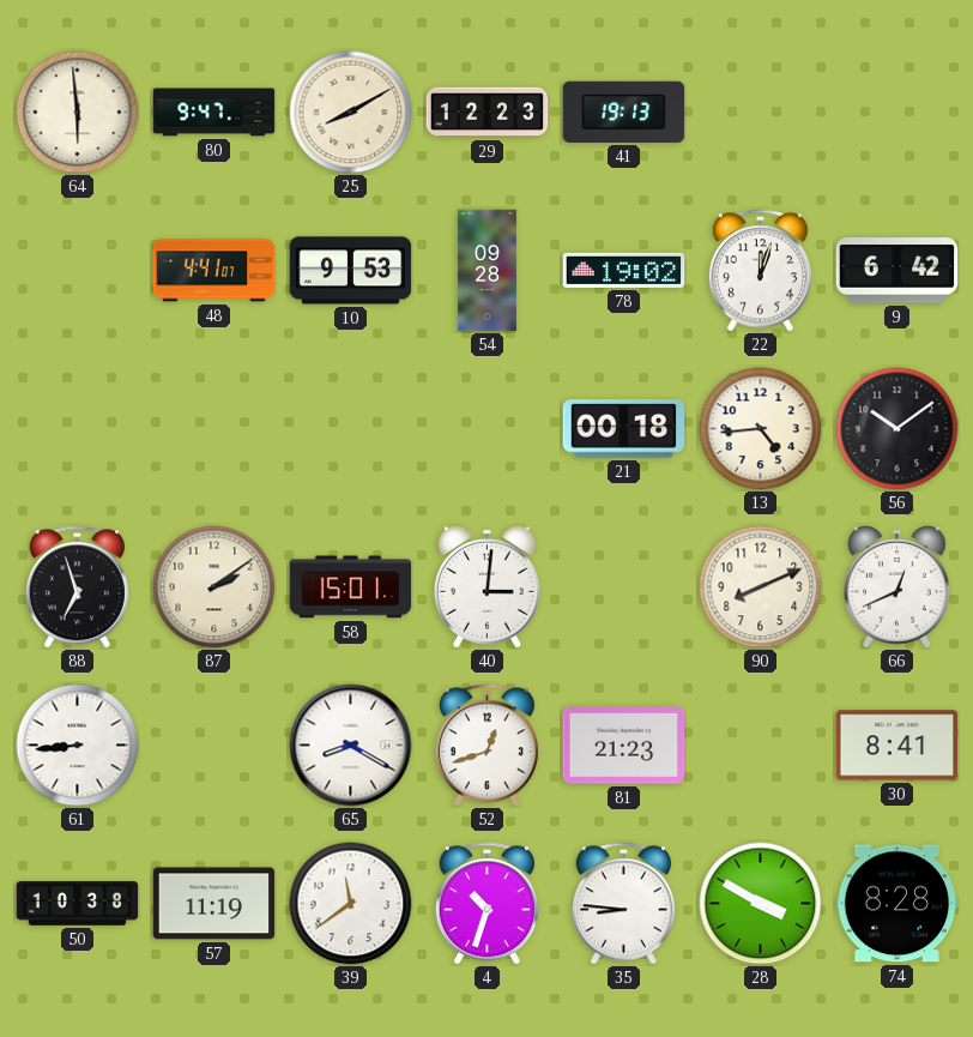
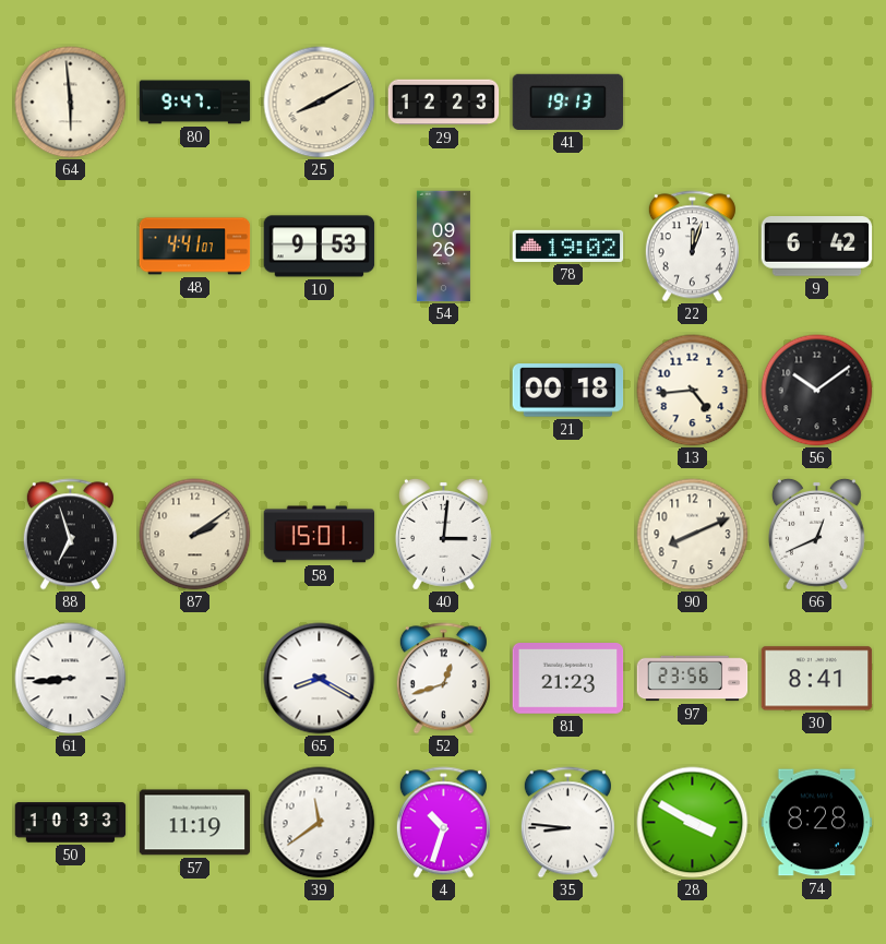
54: 09:28 -> 09:26 (443, 247)
97: none -> 23:56 (693, 679)
50: 10:38 -> 10:33 (71, 823)
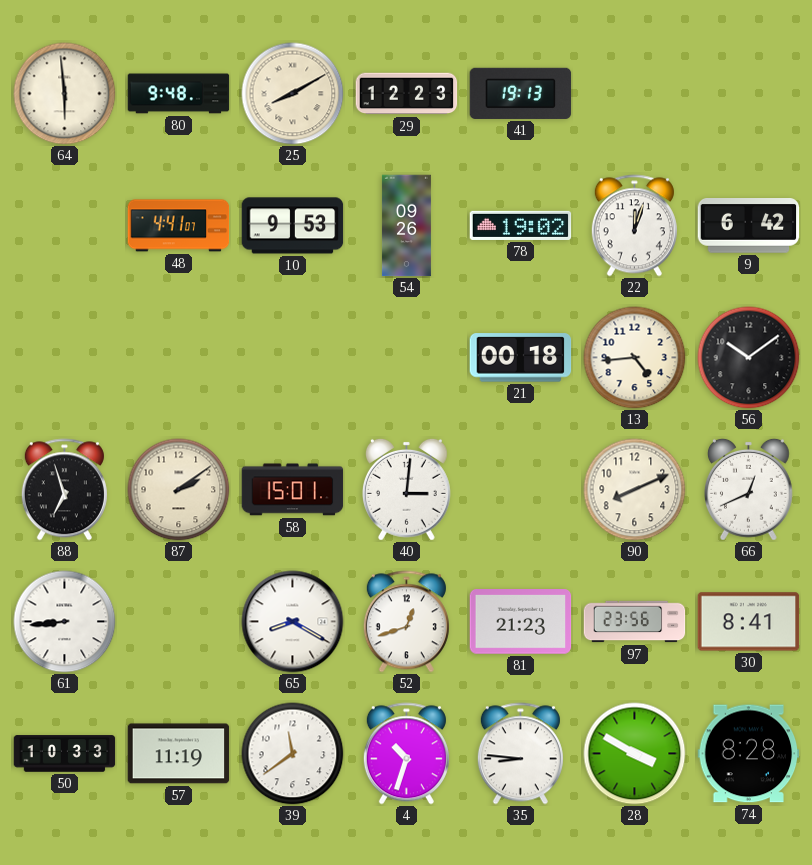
80: 9:47 -> 9:48 (179, 94)
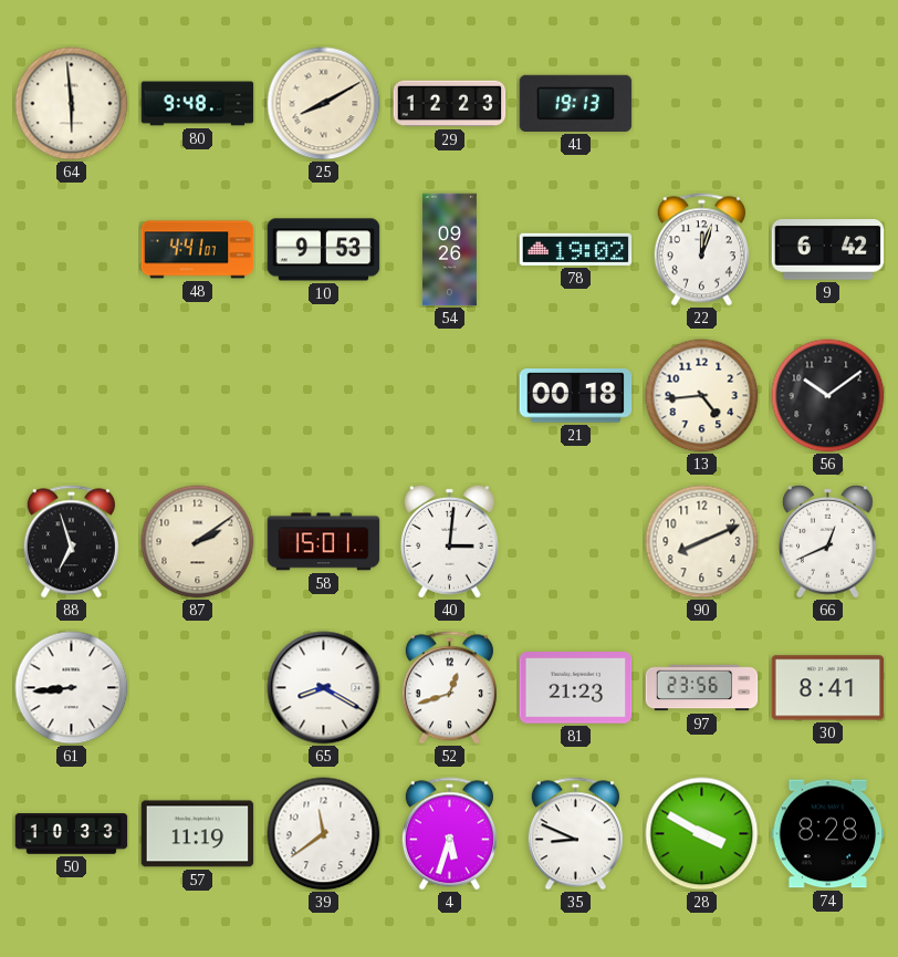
4: 10:33 -> 5:33 (449, 834)
35: 8:46 -> 8:49 (575, 834)
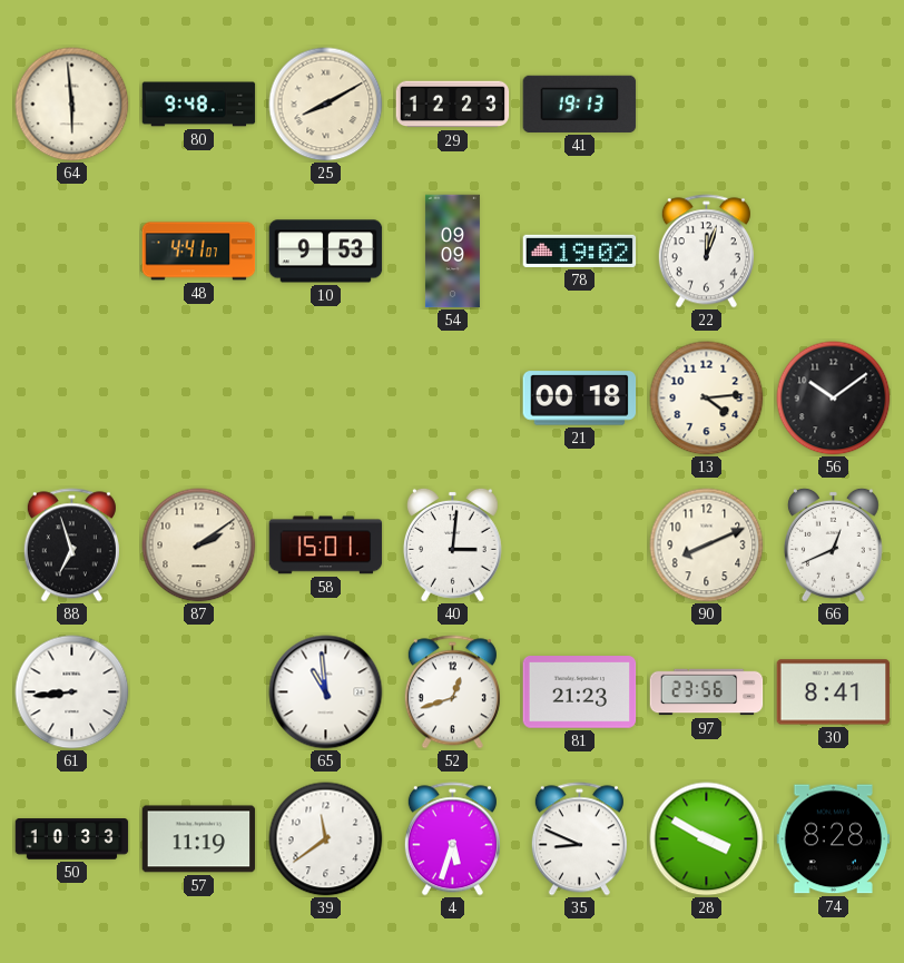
54: 09:26 -> 09:09 (452, 252)
9: 6:42 -> none (828, 250)
13: 4:44 -> 4:14 (707, 399)
65: 8:20 -> 10:59 (326, 692)
